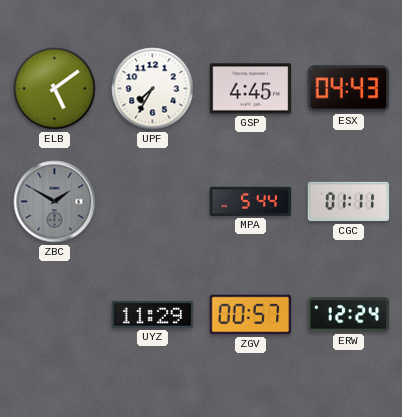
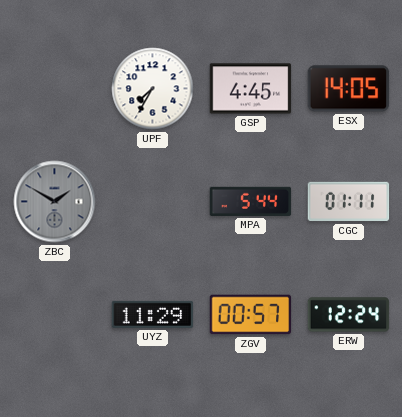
ELB: 5:09 -> none (55, 89)
ESX: 04:43 -> 14:05 (349, 89)
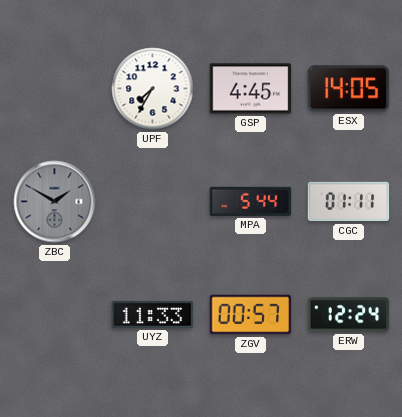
UYZ: 11:29 -> 11:33 (153, 314)
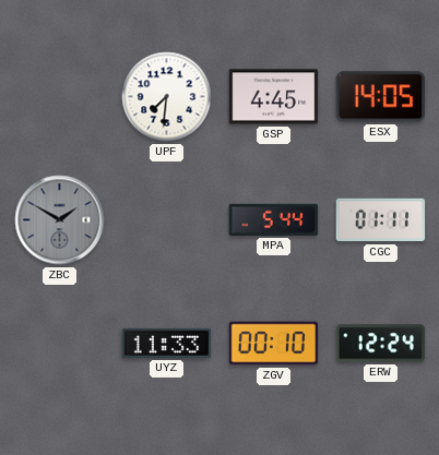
UPF: 7:35 -> 7:31 (167, 97)
ZGV: 00:57 -> 00:10 (274, 344)
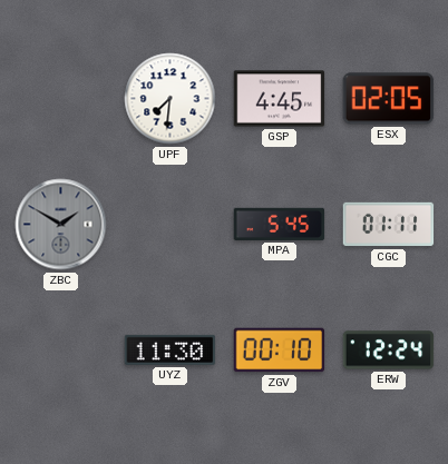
ESX: 14:05 -> 02:05 (389, 99)
MPA: 5:44 -> 5:45 (280, 224)
UYZ: 11:33 -> 11:30 (171, 349)
